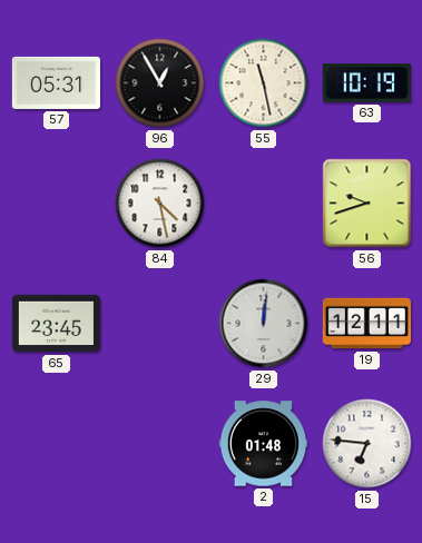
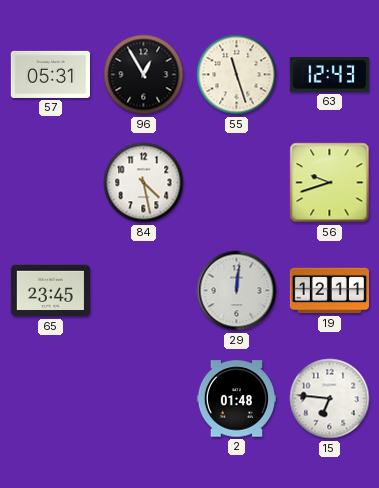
55: 11:28 -> 11:27 (237, 75)
63: 10:19 -> 12:43 (329, 75)
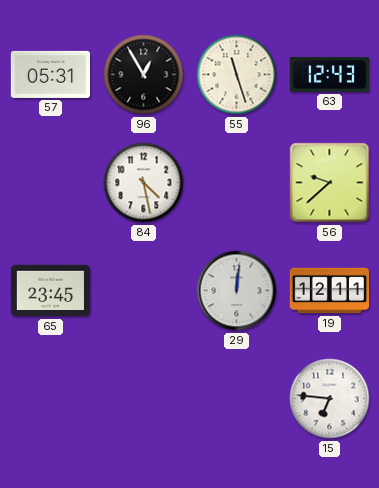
56: 9:42 -> 9:38 (330, 183)
2: 01:48 -> none (236, 399)
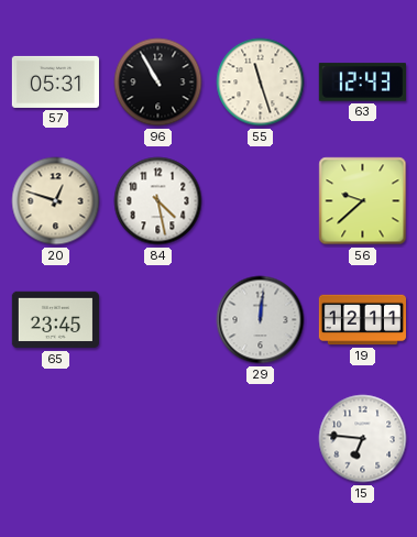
96: 12:55 -> 10:55 (158, 83)
20: none -> 12:48 (56, 201)
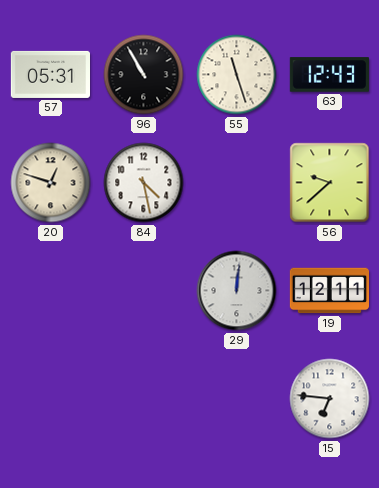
65: 23:45 -> none (55, 320)
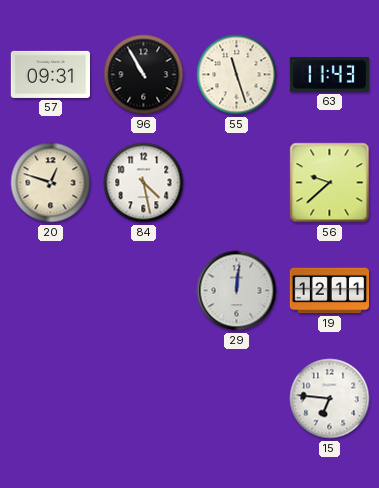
57: 05:31 -> 09:31 (50, 74)
63: 12:43 -> 11:43 (329, 75)
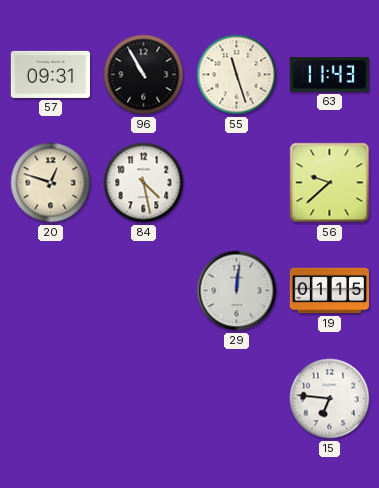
19: 12:11 -> 01:15 (329, 291)
